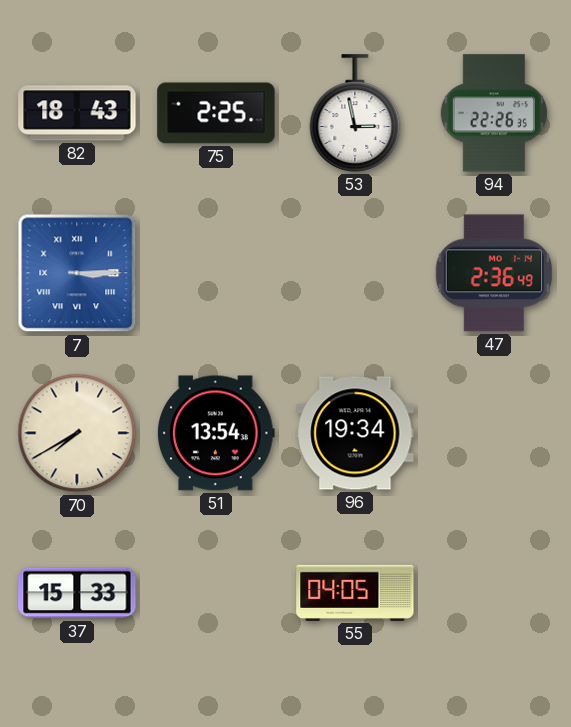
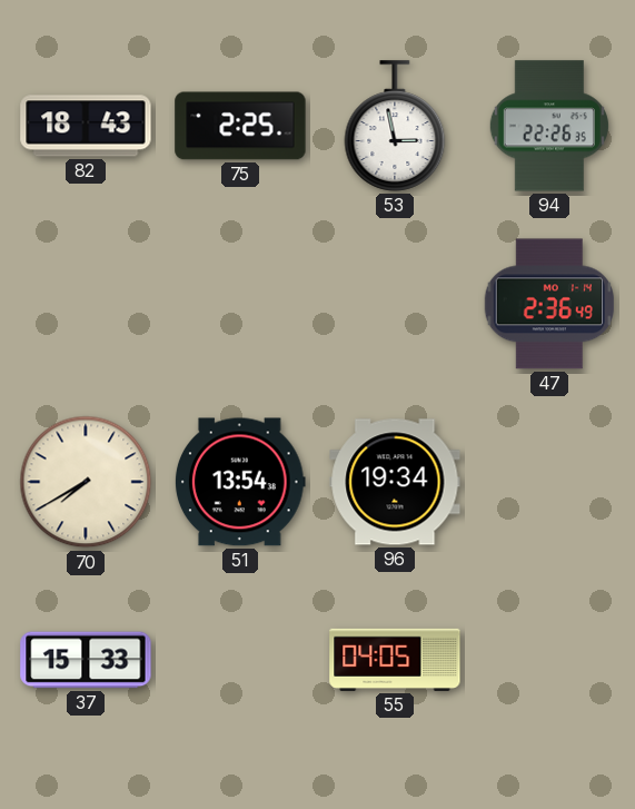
7: 3:15 -> none (77, 273)
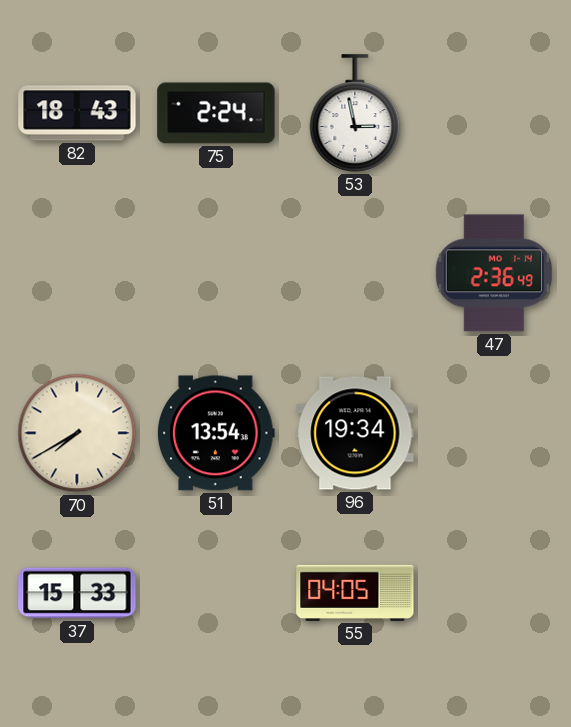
75: 2:25 -> 2:24 (216, 113)
94: 22:26 -> none (549, 126)
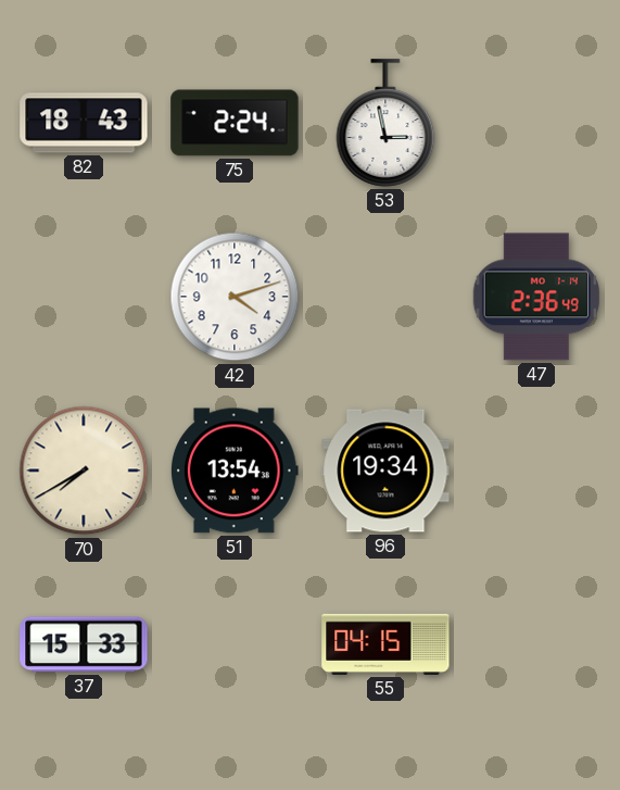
42: none -> 4:12 (235, 297)
55: 04:05 -> 04:15 (385, 644)
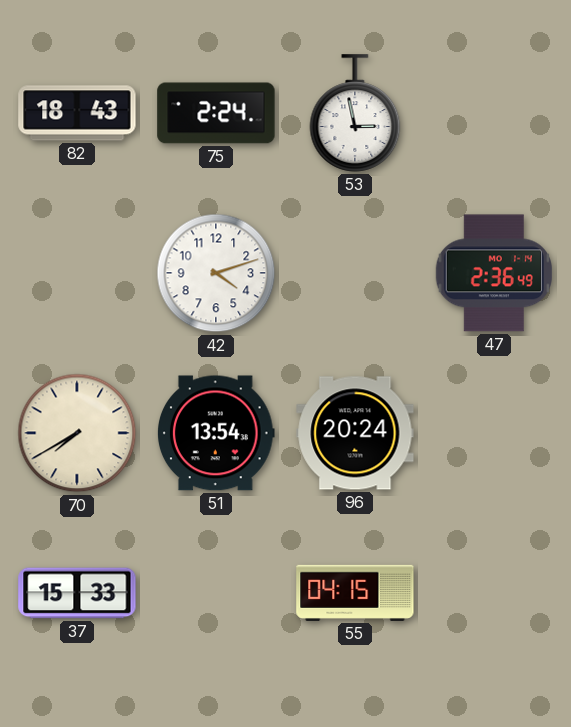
96: 19:34 -> 20:24 (355, 433)
